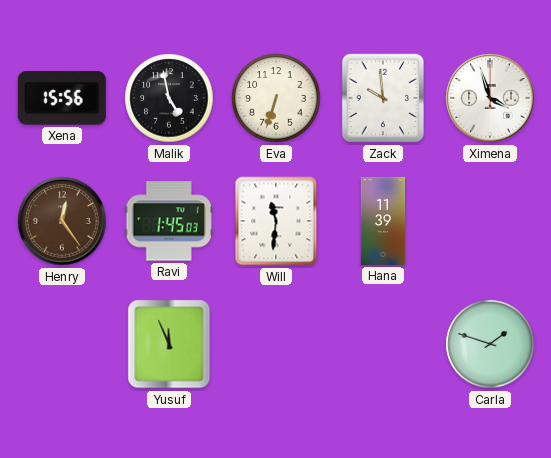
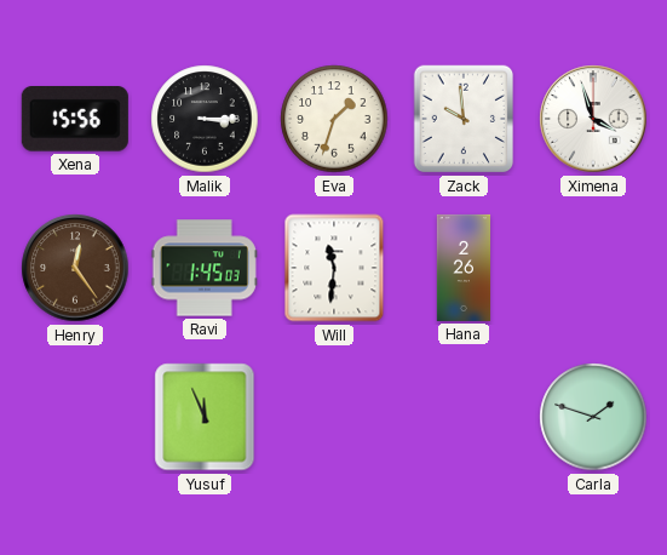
Malik: 4:58 -> 3:15 (205, 119)
Eva: 6:33 -> 1:33 (334, 119)
Hana: 11:39 -> 2:26 (464, 268)
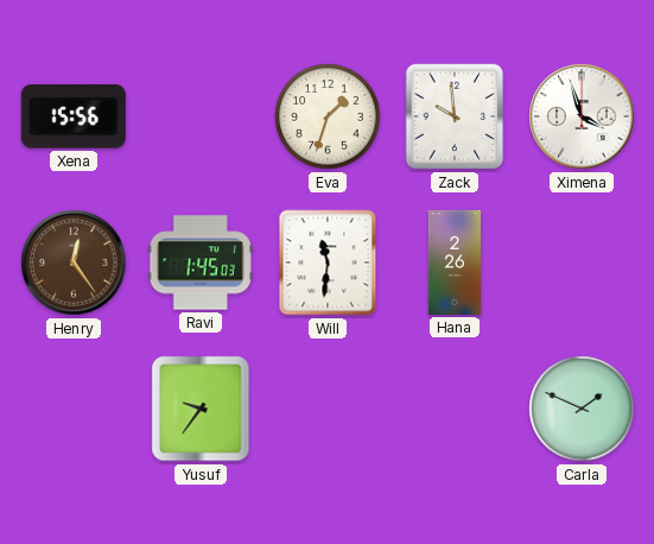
Malik: 3:15 -> none (205, 119)
Yusuf: 11:56 -> 9:36 (201, 409)
Carla: 1:48 -> 1:49 (582, 409)
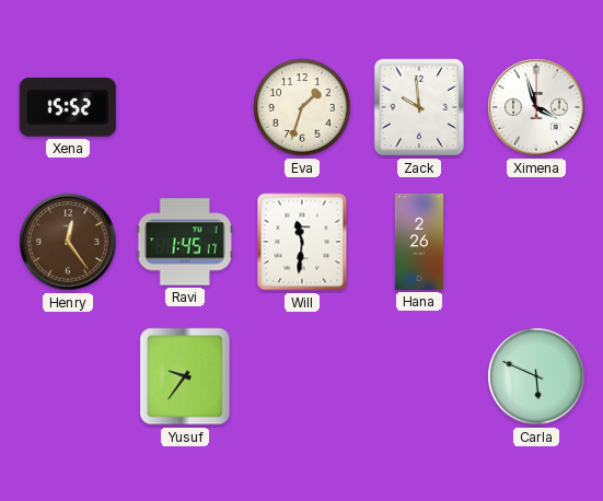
Xena: 15:56 -> 15:52 (68, 108)
Ravi: 1:45:03 -> 1:45:17 (185, 242)
Carla: 1:49 -> 5:49 (536, 376)
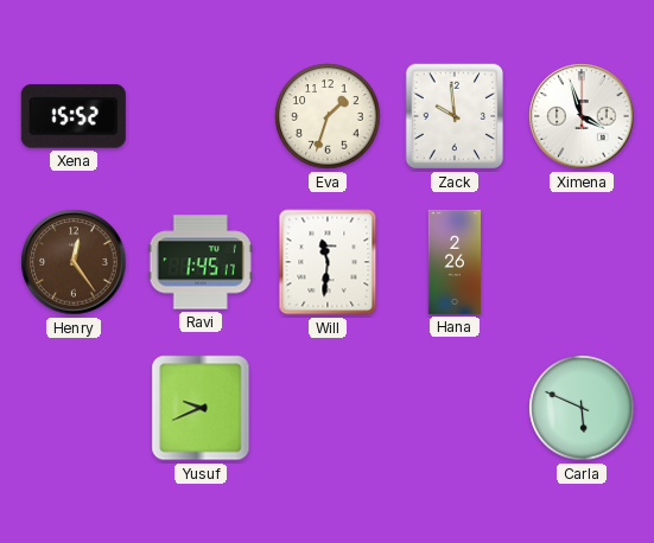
Yusuf: 9:36 -> 9:41 (201, 408)
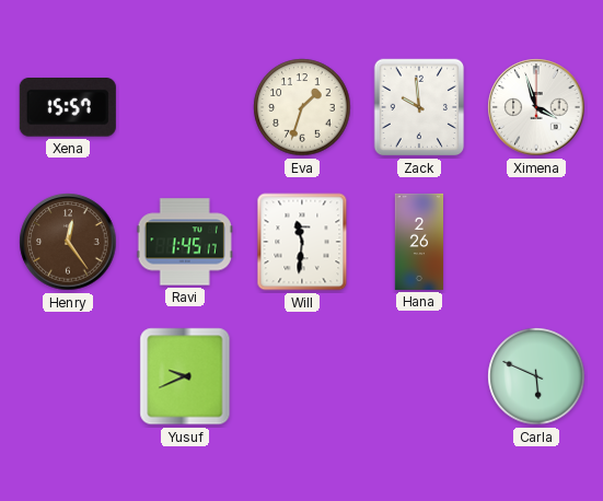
Xena: 15:52 -> 15:57 (68, 108)
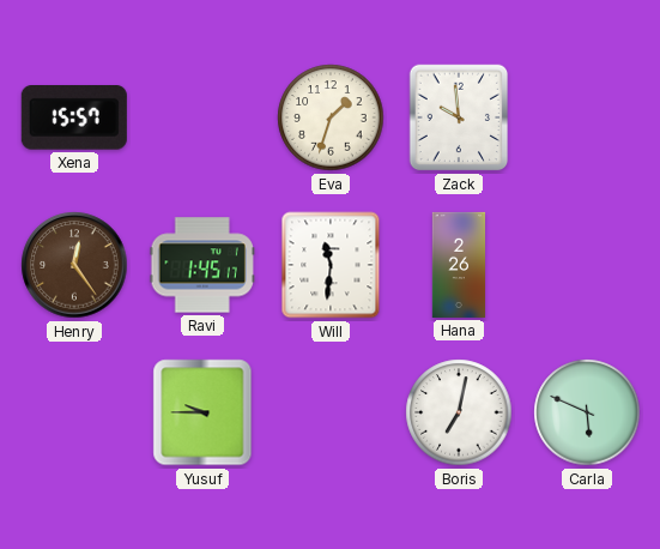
Ximena: 3:57 -> none (536, 107)
Yusuf: 9:41 -> 9:45 (202, 412)
Boris: none -> 7:02 (459, 412)
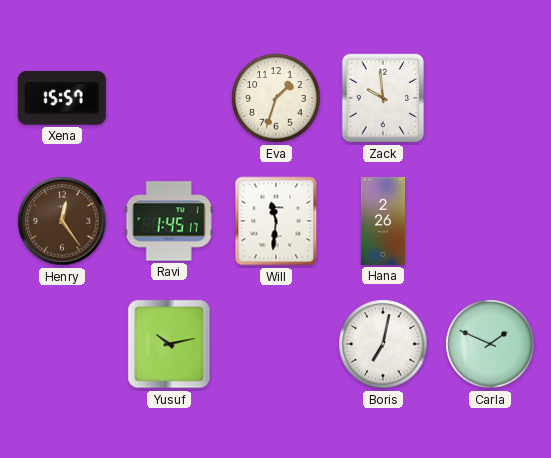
Yusuf: 9:45 -> 10:13 (169, 344)
Carla: 5:49 -> 1:49 (490, 344)
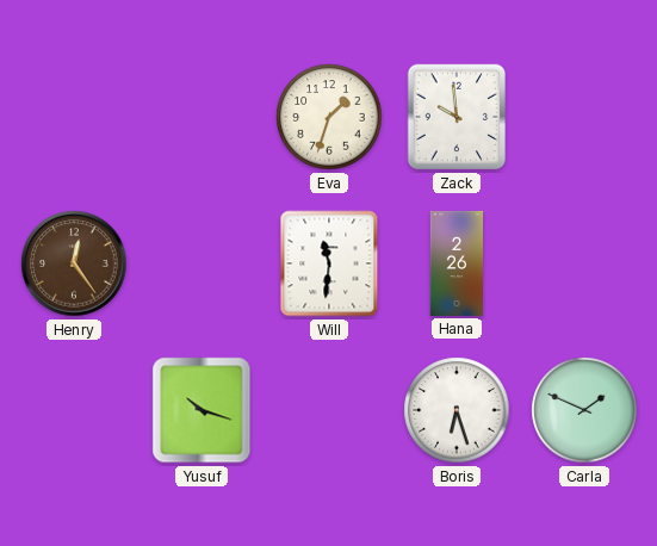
Xena: 15:57 -> none (62, 99)
Ravi: 1:45 -> none (169, 221)
Yusuf: 10:13 -> 10:18 (202, 410)
Boris: 7:02 -> 6:27 (457, 410)
